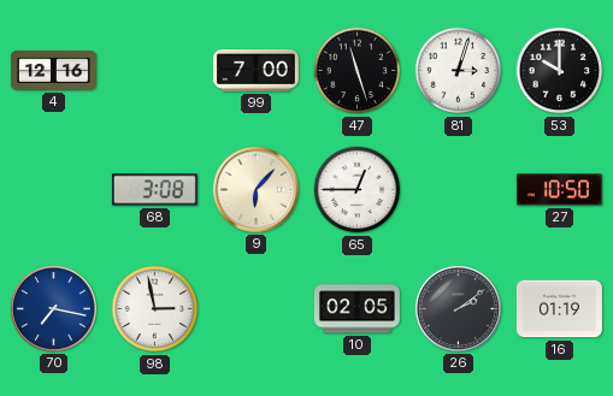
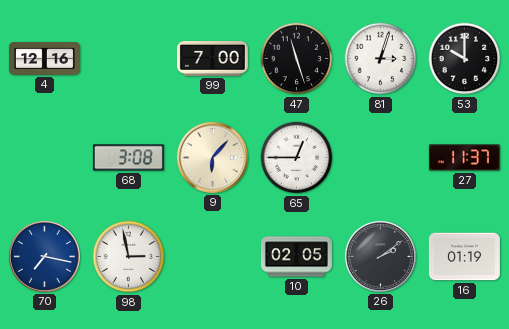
27: 10:50 -> 11:37 (464, 158)
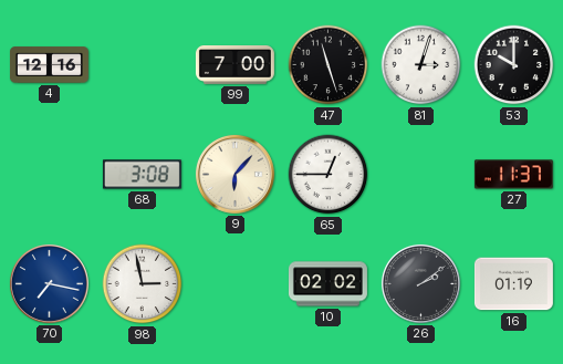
10: 02:05 -> 02:02 (327, 284)
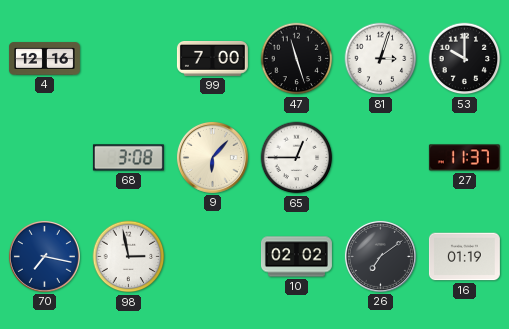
26: 2:09 -> 7:09 (380, 256)
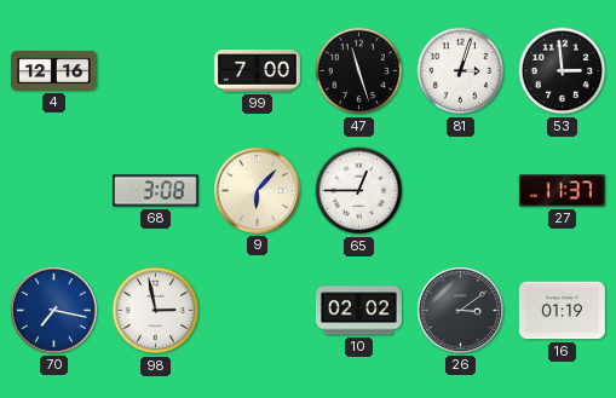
53: 10:00 -> 2:59 (563, 71)
26: 7:09 -> 3:09 (460, 310)
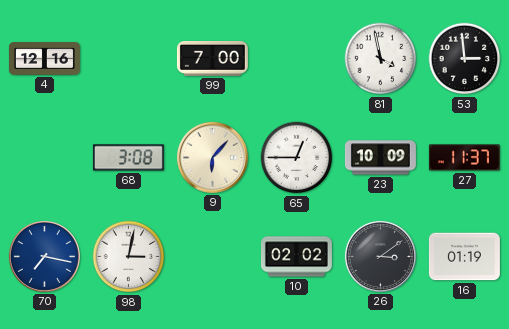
47: 11:27 -> none (359, 71)
81: 3:03 -> 3:58 (381, 59)
23: none -> 10:09 (380, 158)
98: 2:58 -> 3:02 (129, 257)
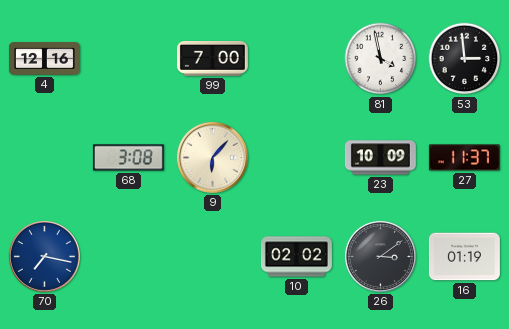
65: 12:45 -> none (297, 158)
98: 3:02 -> none (129, 257)
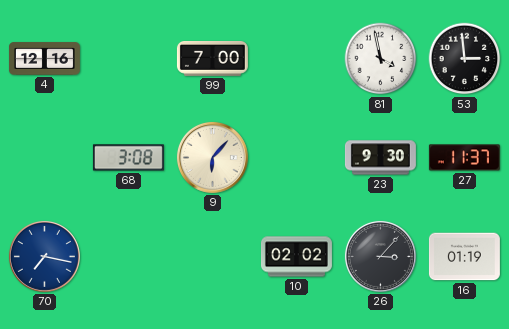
23: 10:09 -> 9:30 (380, 158)
26: 3:09 -> 3:07 (380, 256)
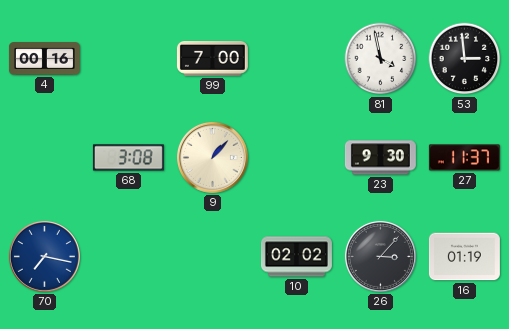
4: 12:16 -> 00:16 (44, 59)
9: 6:07 -> 1:07 (212, 157)
